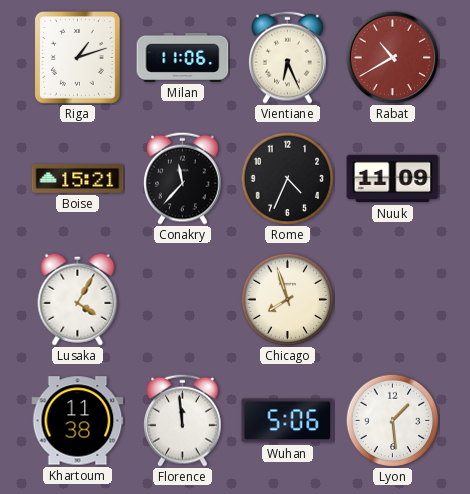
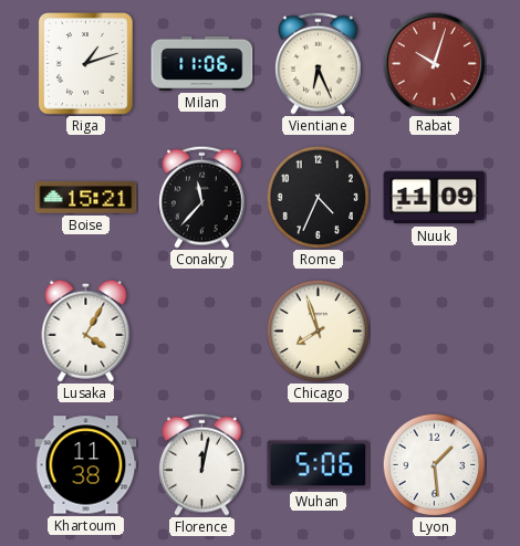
Rabat: 10:40 -> 10:03 (434, 63)
Florence: 11:59 -> 12:02 (202, 464)
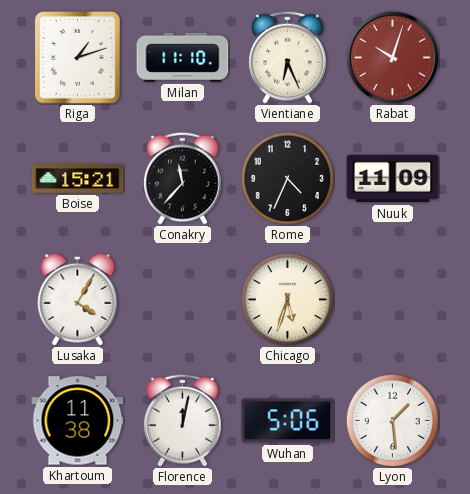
Milan: 11:06 -> 11:10 (183, 57)
Chicago: 7:57 -> 5:33 (287, 299)
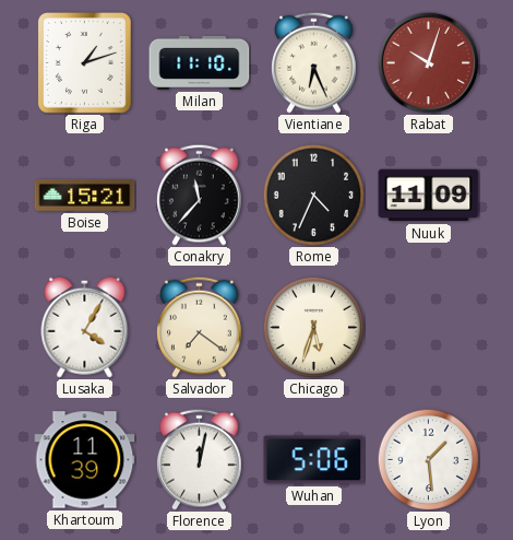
Salvador: none -> 7:21 (200, 327)
Khartoum: 11:38 -> 11:39 (85, 460)
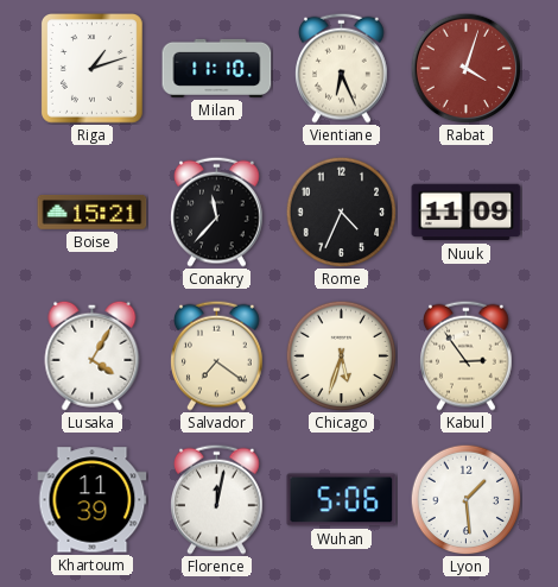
Rabat: 10:03 -> 4:03 (465, 68)
Kabul: none -> 2:54 (467, 355)
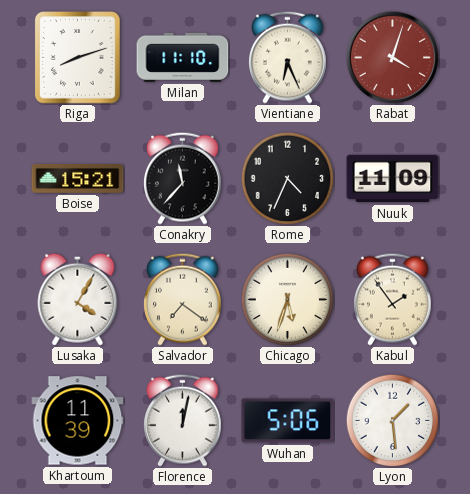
Riga: 1:12 -> 8:12 (78, 58)
Kabul: 2:54 -> 1:54 (393, 299)
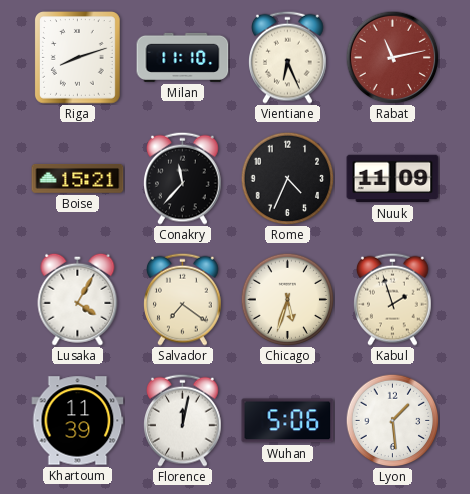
Rabat: 4:03 -> 11:13 (392, 57)
Kabul: 1:54 -> 1:57 (393, 299)
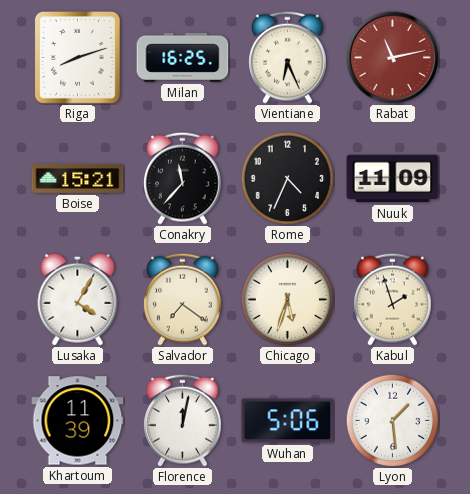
Milan: 11:10 -> 16:25 (183, 57)
